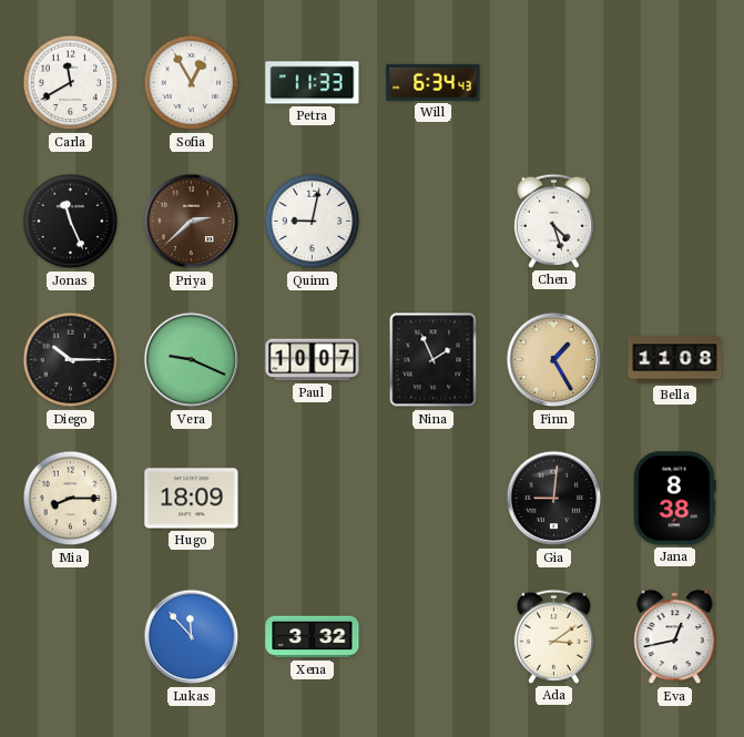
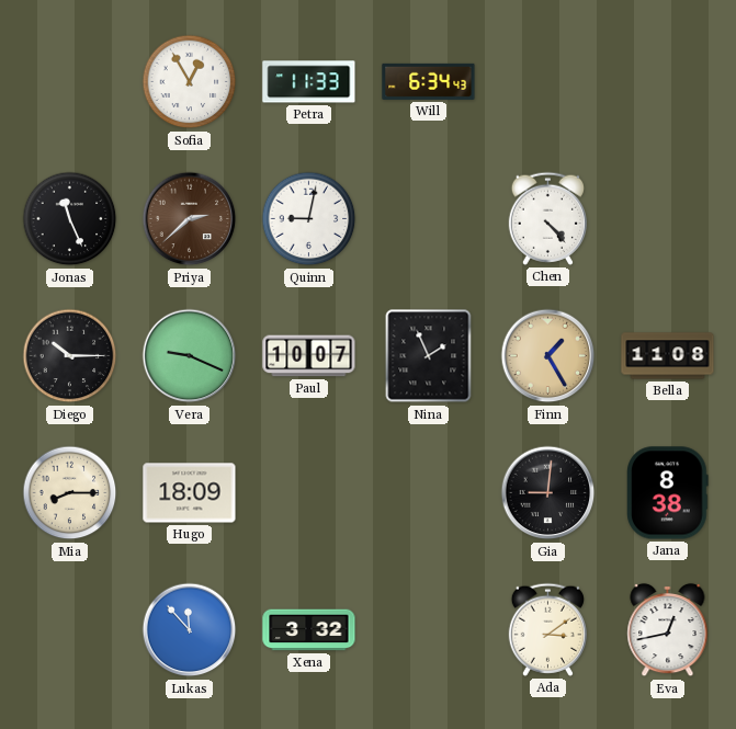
Carla: 11:40 -> none (71, 83)
Chen: 4:27 -> 4:23 (547, 218)
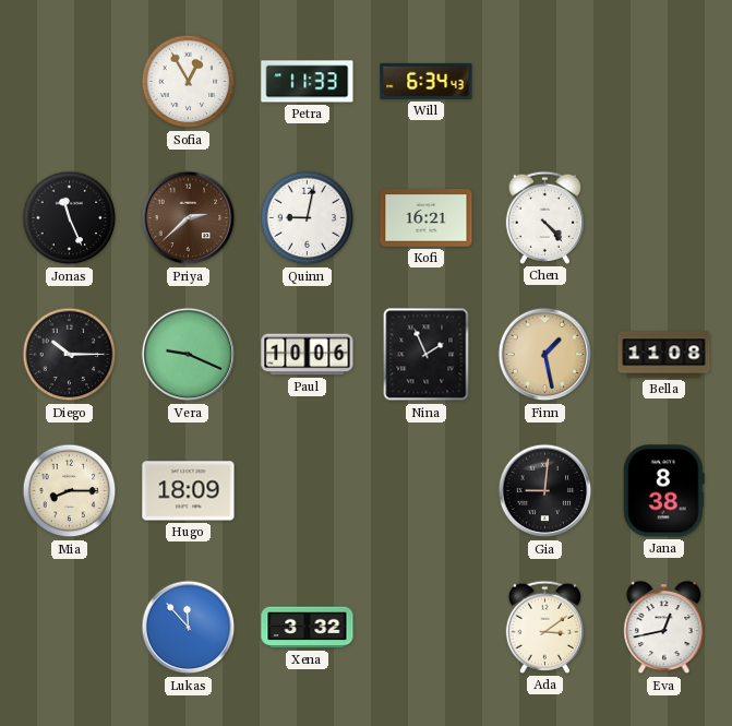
Kofi: none -> 16:21 (427, 218)
Paul: 10:07 -> 10:06 (308, 355)
Finn: 1:25 -> 1:28 (545, 355)
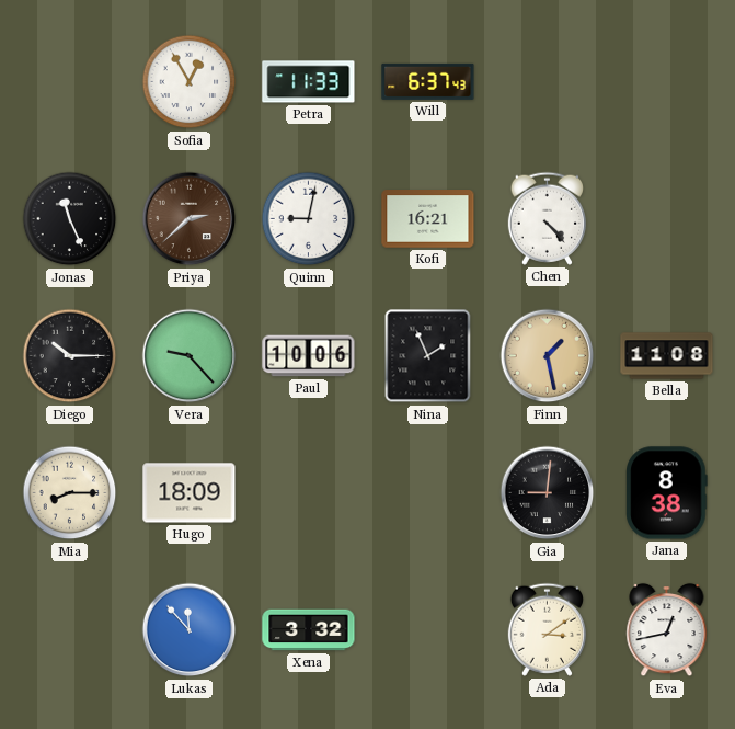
Will: 6:34 -> 6:37 (428, 81)
Vera: 9:19 -> 9:23 (190, 356)
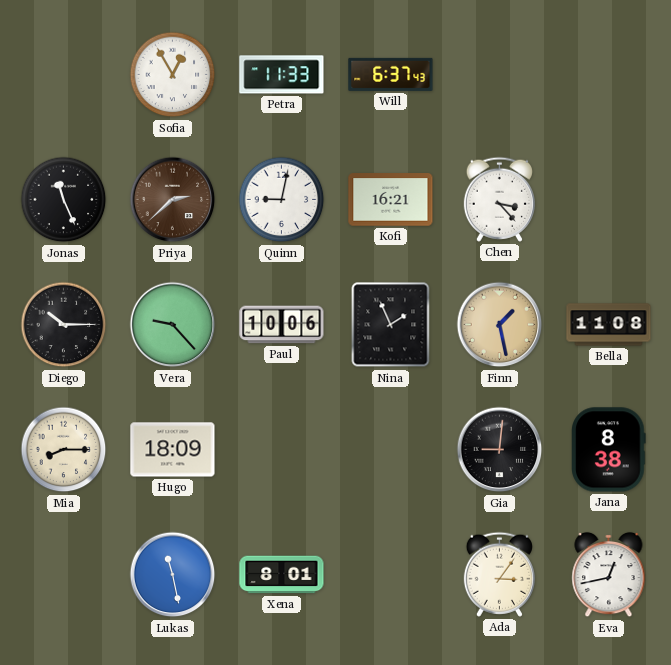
Chen: 4:23 -> 3:23 (499, 199)
Lukas: 11:53 -> 11:28 (173, 575)
Xena: 3:32 -> 8:01 (282, 575)
Ada: 3:09 -> 3:06 (499, 574)
